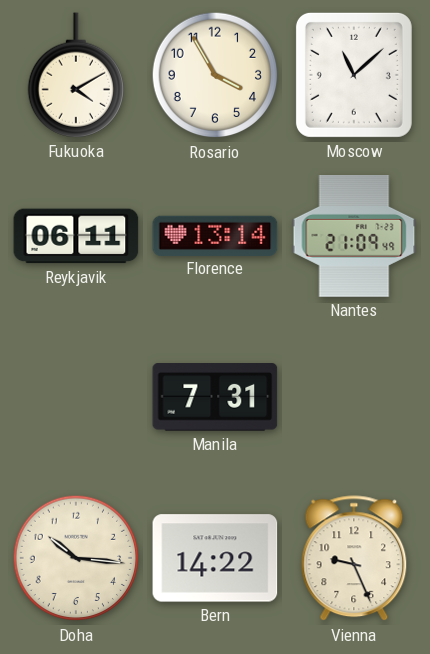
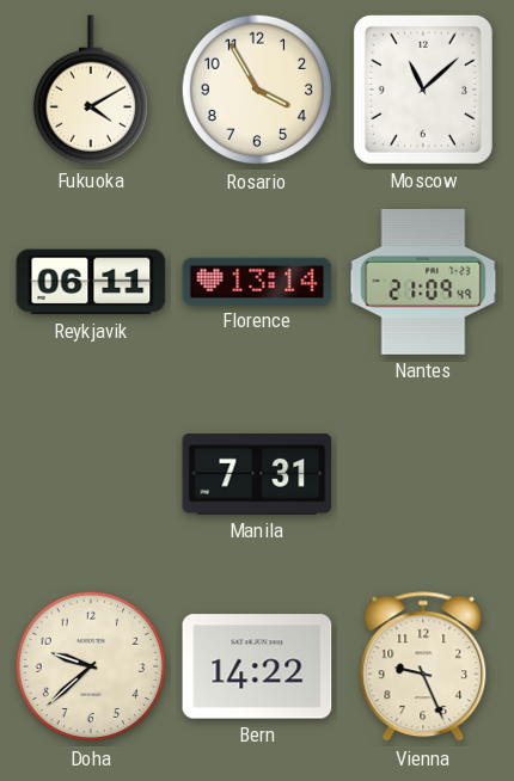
Doha: 10:16 -> 9:38 (91, 666)
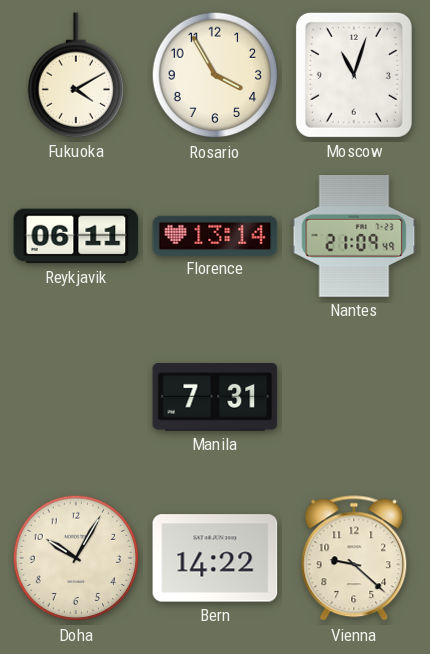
Moscow: 11:08 -> 11:03 (354, 75)
Doha: 9:38 -> 10:05 (76, 558)
Vienna: 9:26 -> 9:22 (354, 559)
